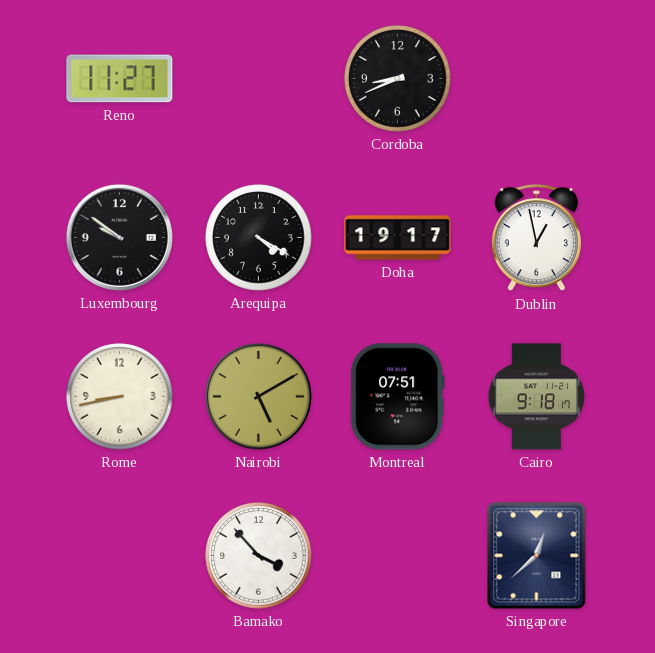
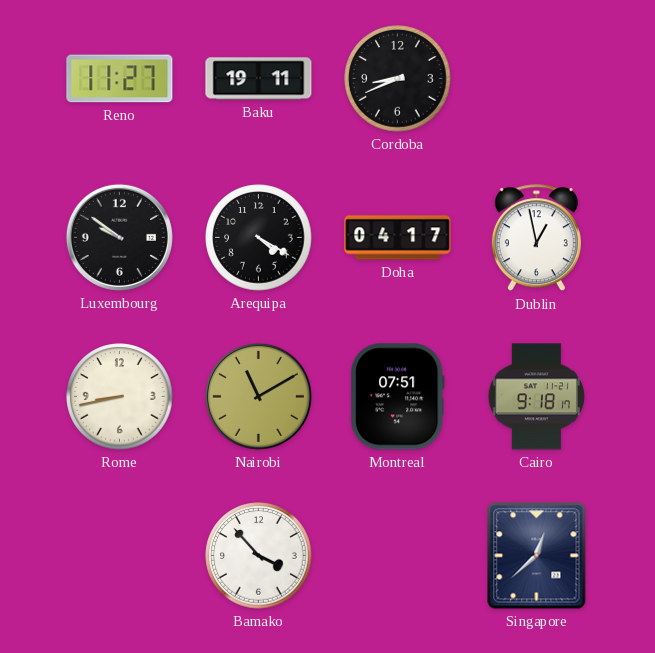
Baku: none -> 19:11 (259, 79)
Doha: 19:17 -> 04:17 (398, 238)
Nairobi: 5:10 -> 11:10 (258, 396)
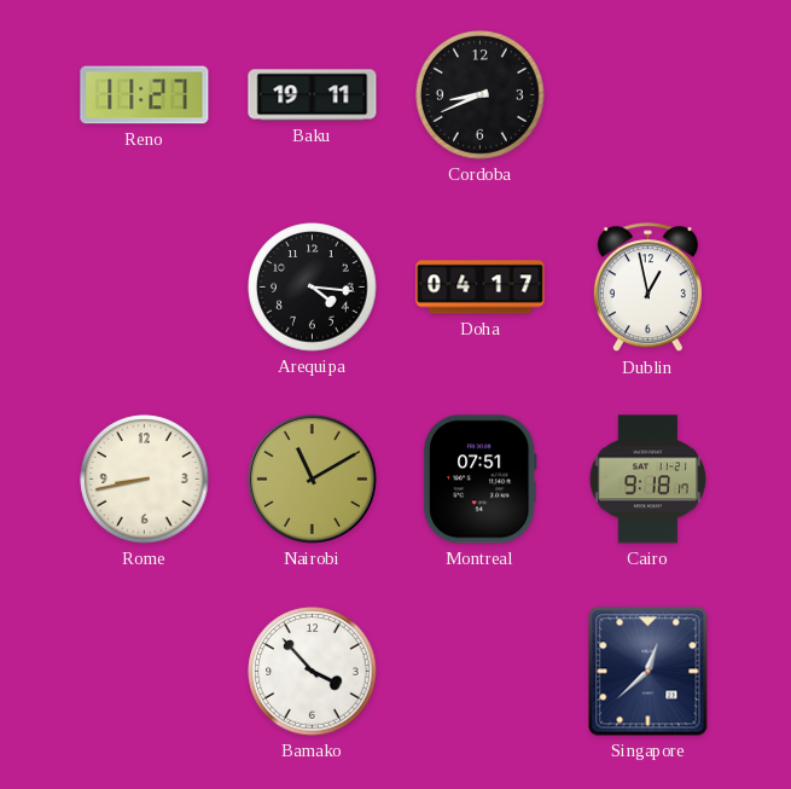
Luxembourg: 9:51 -> none (119, 237)
Arequipa: 4:20 -> 4:16 (313, 288)
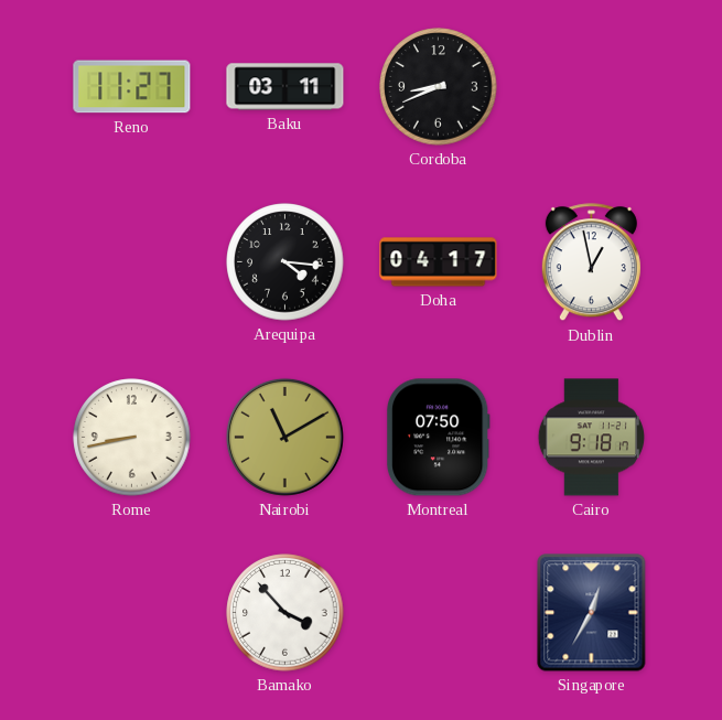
Baku: 19:11 -> 03:11 (285, 87)
Montreal: 07:51 -> 07:50 (438, 438)
Singapore: 12:38 -> 12:35 (592, 613)
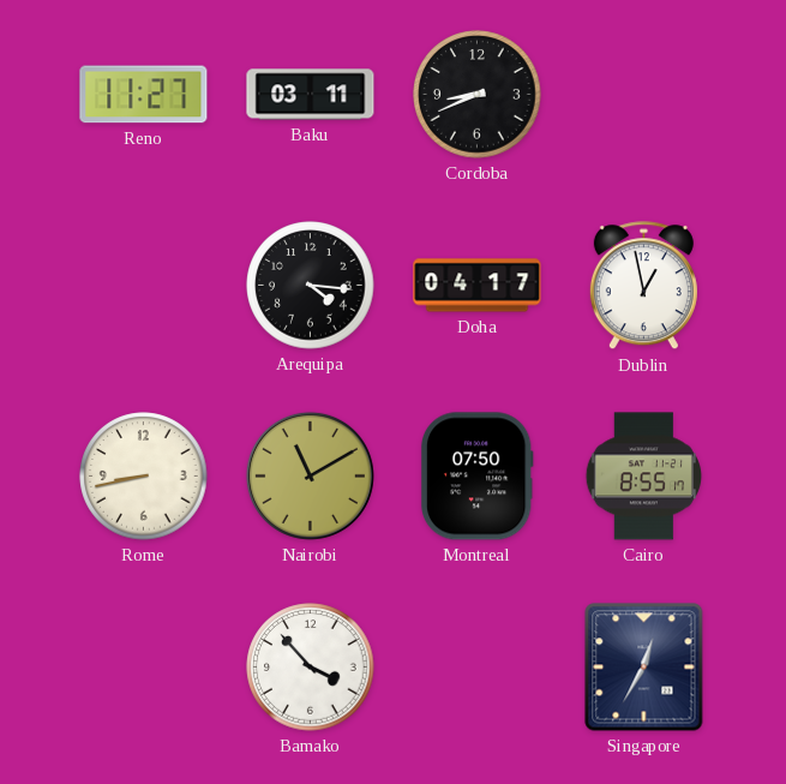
Cairo: 9:18 -> 8:55 (643, 477)
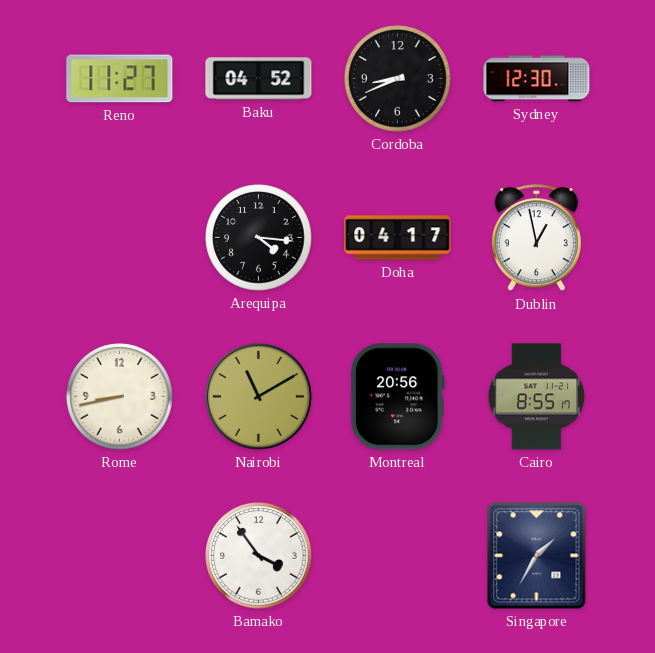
Baku: 03:11 -> 04:52 (259, 79)
Sydney: none -> 12:30 (537, 79)
Montreal: 07:50 -> 20:56 (397, 397)
Bamako: 3:53 -> 3:54 (259, 556)
Singapore: 12:35 -> 1:35 (537, 556)
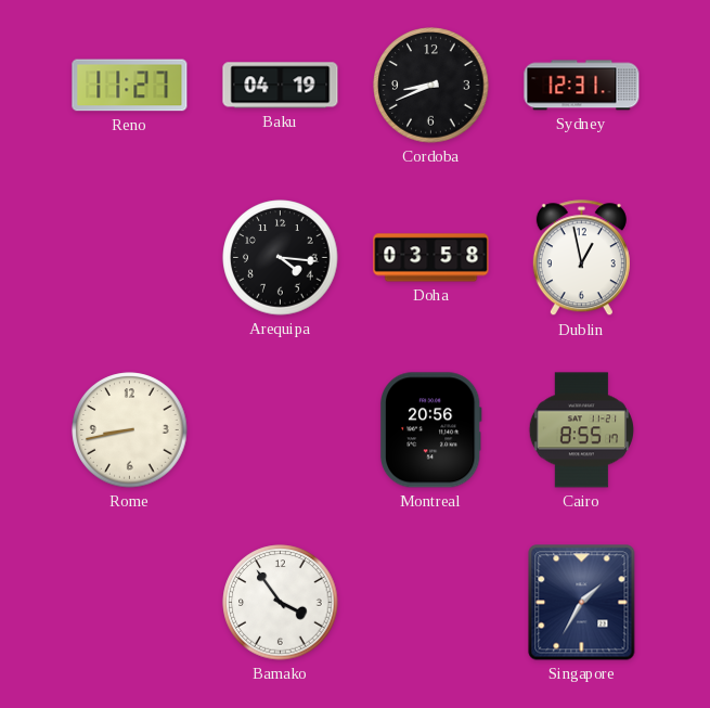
Baku: 04:52 -> 04:19 (281, 86)
Sydney: 12:30 -> 12:31 (582, 86)
Doha: 04:17 -> 03:58 (431, 258)
Nairobi: 11:10 -> none (258, 396)
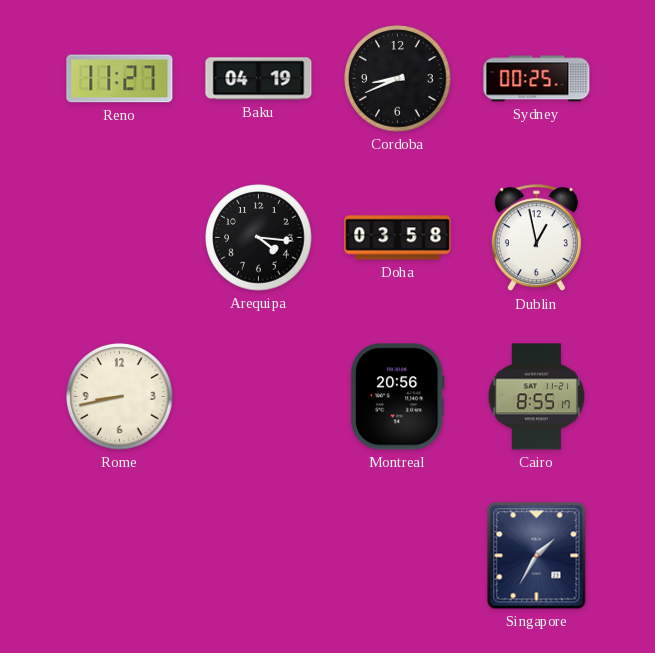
Sydney: 12:31 -> 00:25 (537, 79)
Bamako: 3:54 -> none (281, 603)
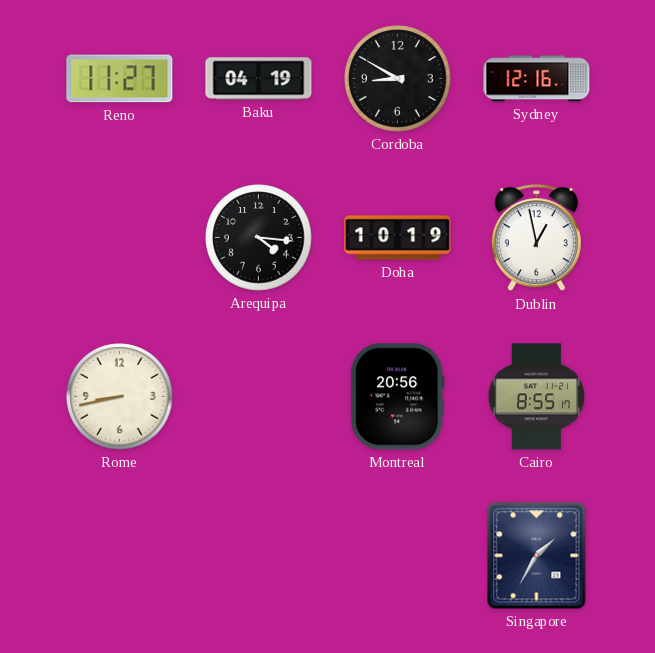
Cordoba: 8:41 -> 8:50 (398, 79)
Sydney: 00:25 -> 12:16 (537, 79)
Doha: 03:58 -> 10:19 (398, 238)
